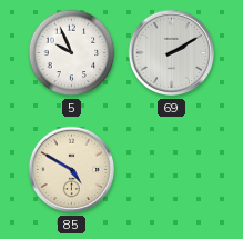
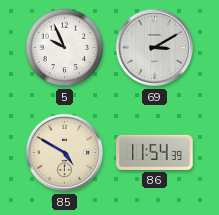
69: 2:10 -> 3:10 (155, 48)
86: none -> 11:54 (155, 152)
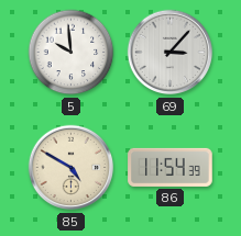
5: 9:56 -> 9:59 (72, 53)
69: 3:10 -> 3:07 (171, 53)
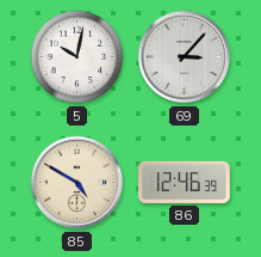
5: 9:59 -> 10:02 (77, 57)
86: 11:54 -> 12:46 (185, 182)
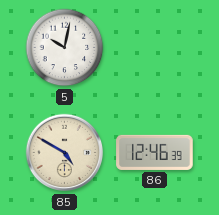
69: 3:07 -> none (185, 57)
